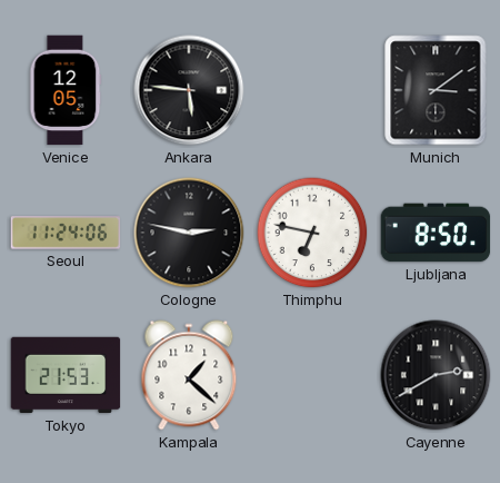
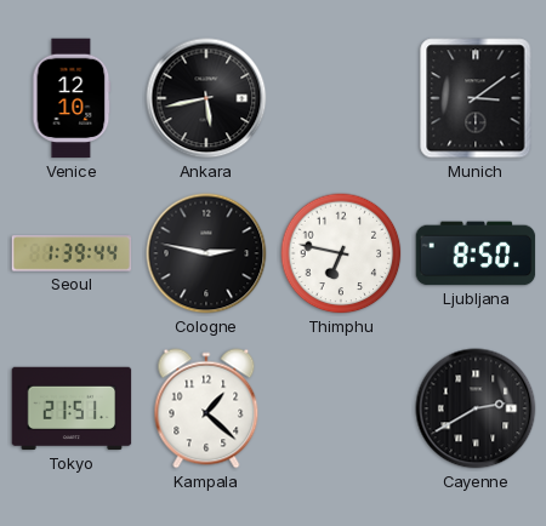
Venice: 12:05 -> 12:10 (72, 98)
Ankara: 5:46 -> 5:43 (206, 98)
Seoul: 11:24 -> 1:39 (72, 253)
Tokyo: 21:53 -> 21:51 (72, 408)
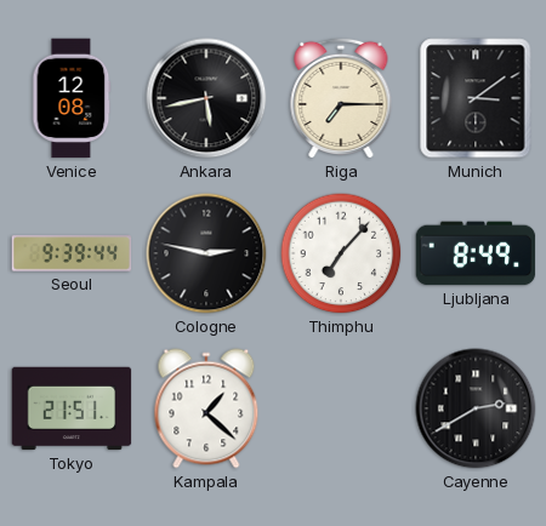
Venice: 12:10 -> 12:08 (72, 98)
Riga: none -> 7:15 (341, 98)
Seoul: 1:39 -> 9:39 (72, 253)
Thimphu: 6:47 -> 7:07 (341, 253)
Ljubljana: 8:50 -> 8:49 (476, 253)
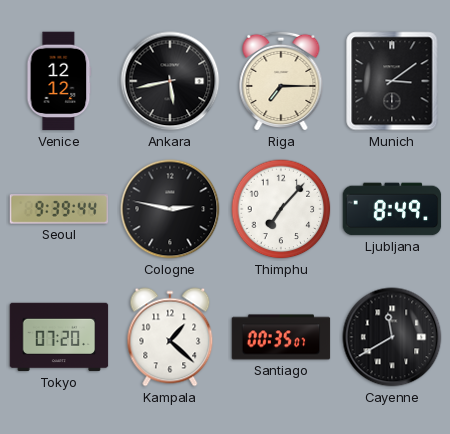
Venice: 12:08 -> 12:12 (59, 81)
Tokyo: 21:51 -> 07:20 (59, 337)
Santiago: none -> 00:35 (281, 337)
Cayenne: 2:40 -> 11:40 (392, 337)
